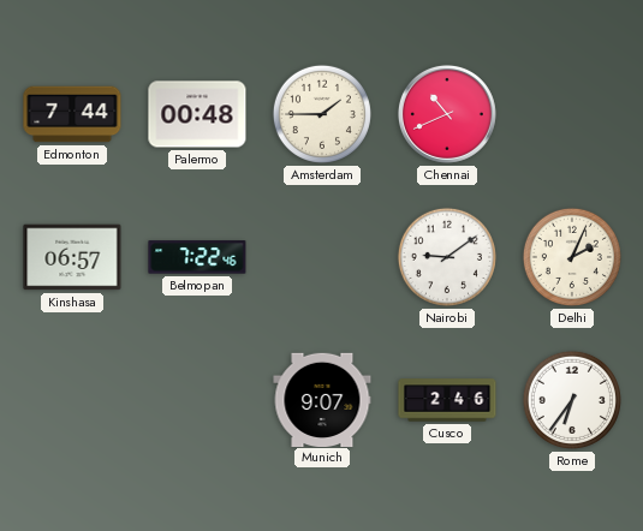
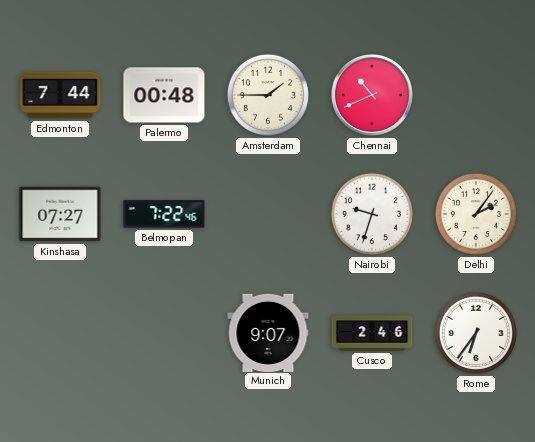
Kinshasa: 06:57 -> 07:27 (60, 214)
Nairobi: 9:09 -> 9:33 (372, 214)
Delhi: 2:04 -> 2:06 (476, 214)
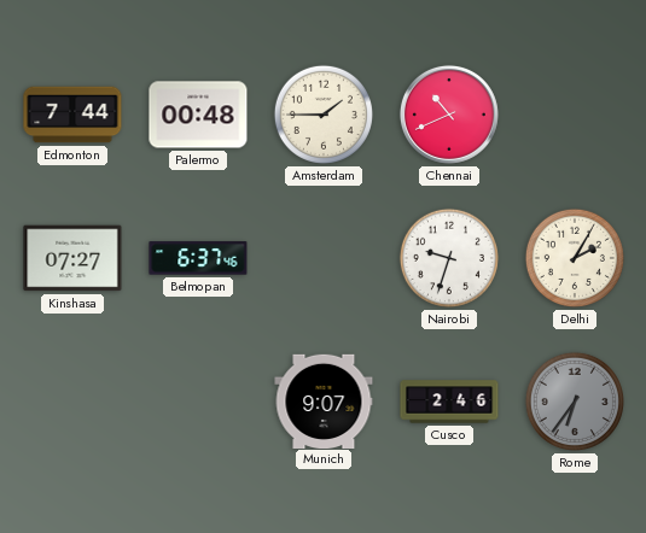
Belmopan: 7:22 -> 6:37 (198, 258)
Delhi: 2:06 -> 2:05 (575, 258)
Rome dial: white -> grey (575, 402)
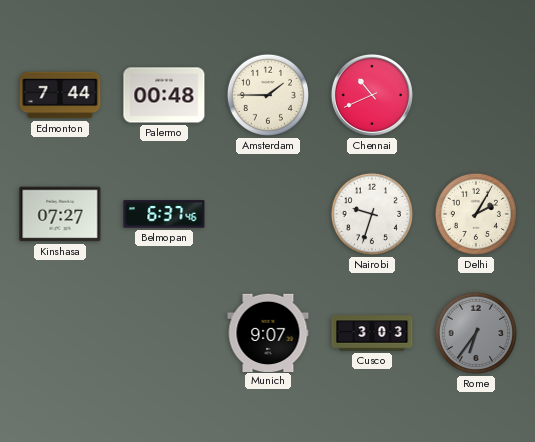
Cusco: 2:46 -> 3:03 (372, 333)
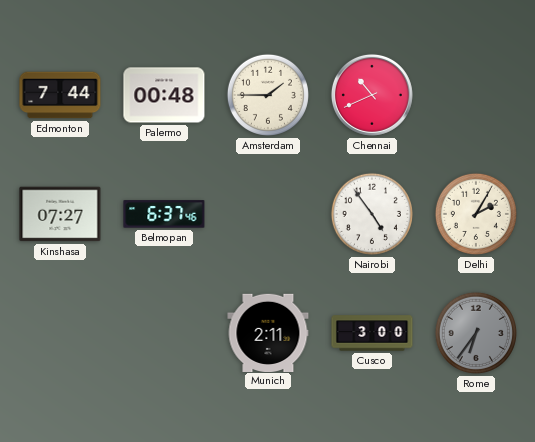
Nairobi: 9:33 -> 4:54 (372, 214)
Munich: 9:07 -> 2:11 (268, 332)
Cusco: 3:03 -> 3:00 (372, 333)
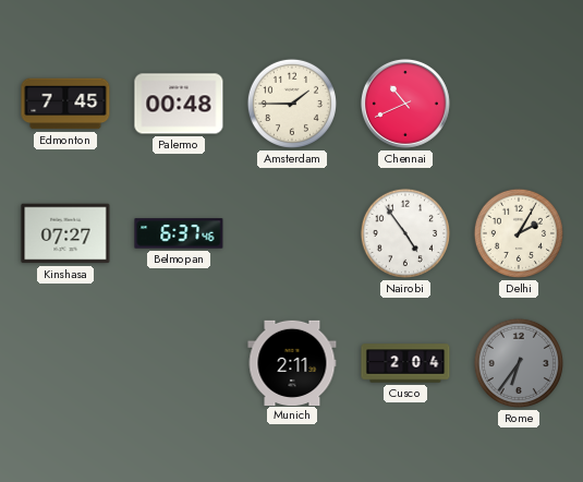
Edmonton: 7:44 -> 7:45 (65, 104)
Cusco: 3:00 -> 2:04 (405, 363)
